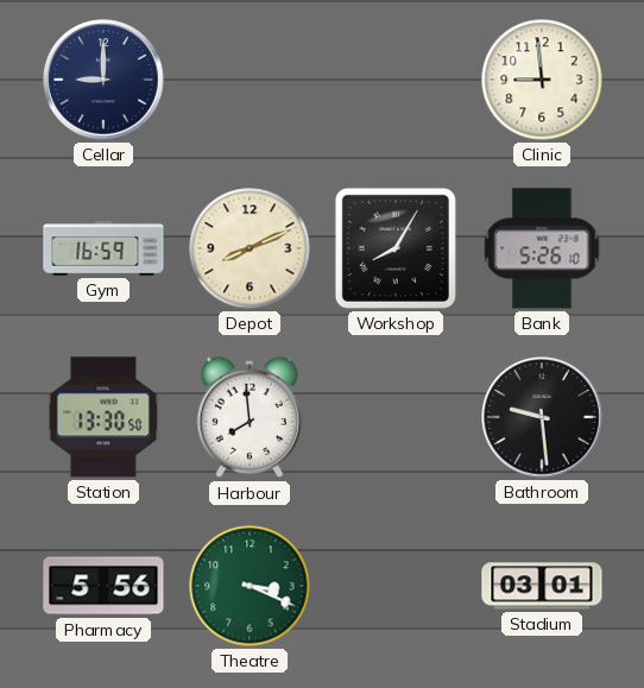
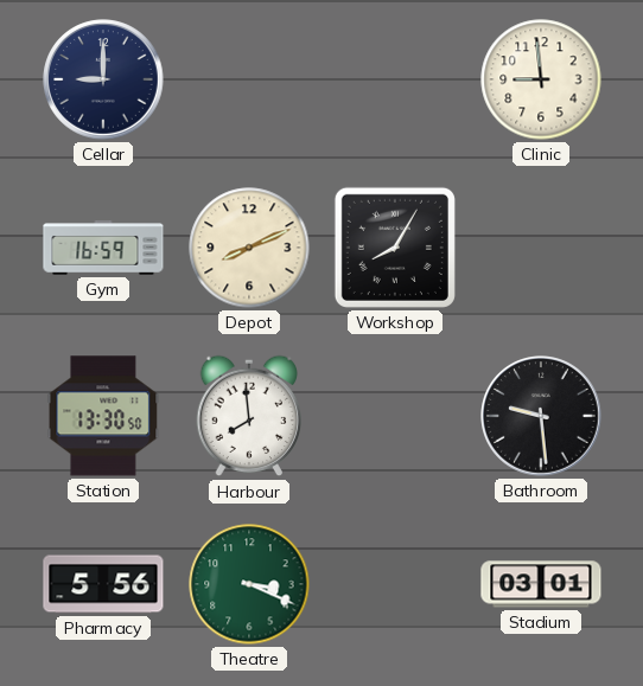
Bank: 5:26 -> none (542, 248)
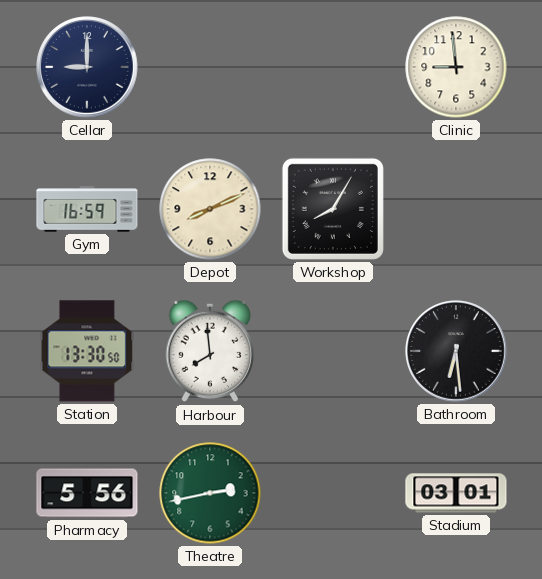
Bathroom: 9:29 -> 6:29 (456, 351)
Theatre: 3:19 -> 2:43 (210, 493)
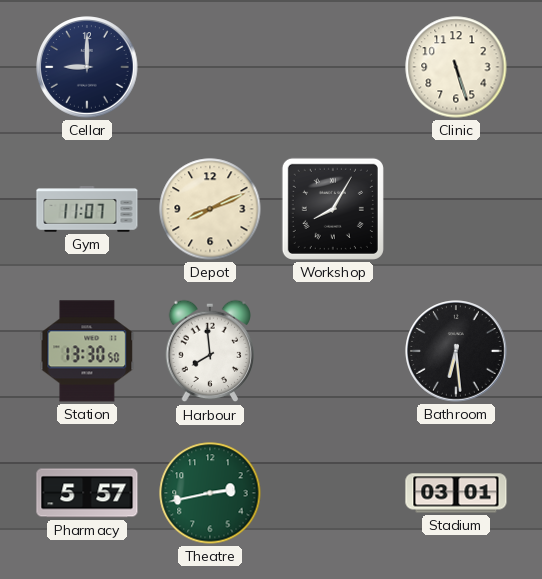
Clinic: 8:59 -> 5:27 (456, 67)
Gym: 16:59 -> 11:07 (87, 209)
Pharmacy: 5:56 -> 5:57 (87, 493)
